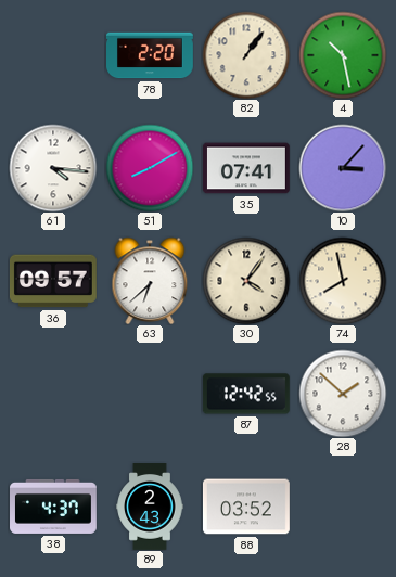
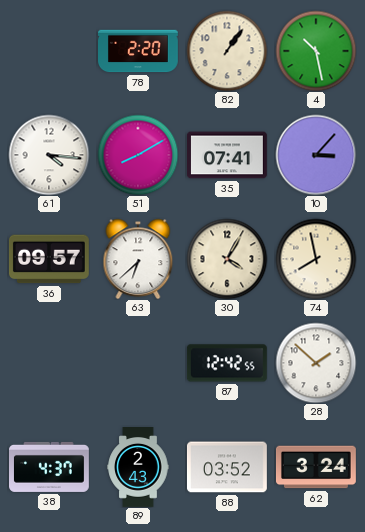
30: 4:06 -> 4:05 (227, 259)
62: none -> 3:24 (316, 467)
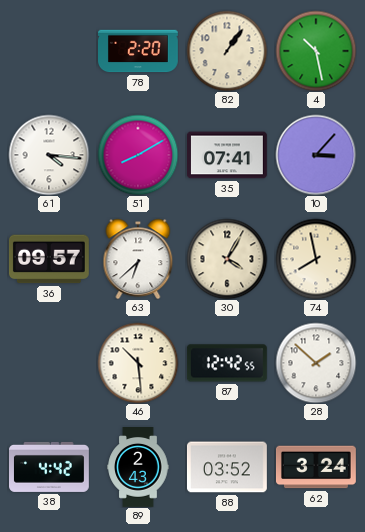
46: none -> 10:29 (138, 363)
38: 4:37 -> 4:42 (50, 467)
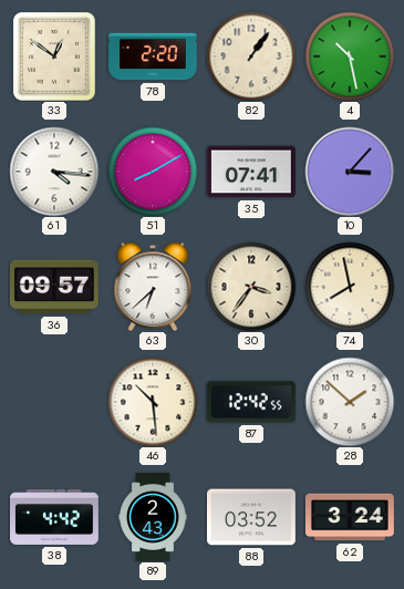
33: none -> 12:51 (54, 56)
30: 4:05 -> 3:36 (251, 287)
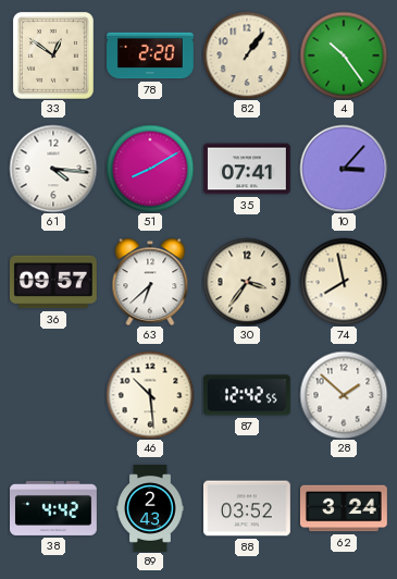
4: 10:28 -> 10:24 (344, 56)
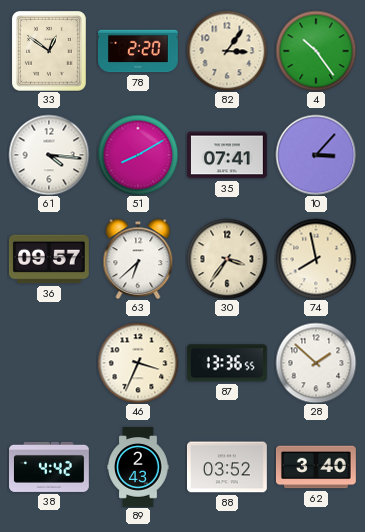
82: 1:06 -> 3:06 (227, 51)
46: 10:29 -> 3:34 (138, 363)
87: 12:42 -> 13:36 (227, 363)
62: 3:24 -> 3:40 (316, 467)
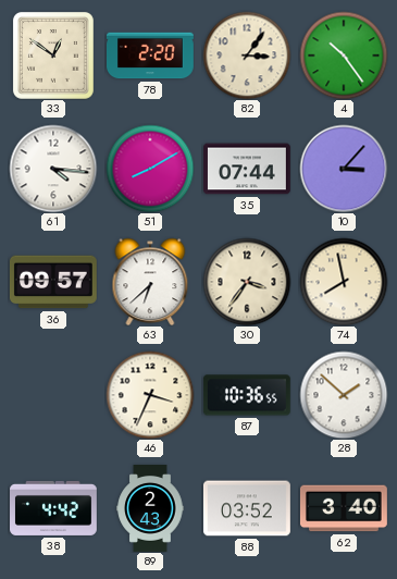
35: 07:41 -> 07:44 (248, 169)
87: 13:36 -> 10:36 (247, 395)
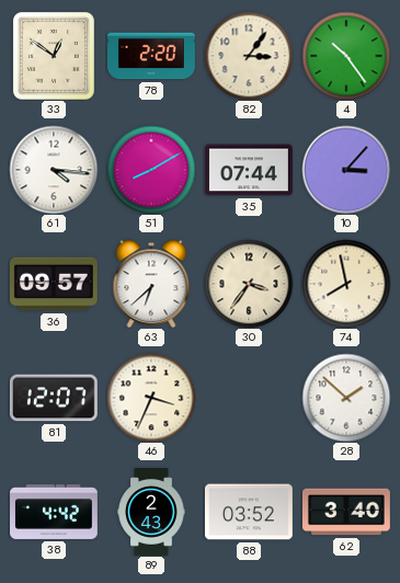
81: none -> 12:07 (54, 398)
87: 10:36 -> none (247, 395)
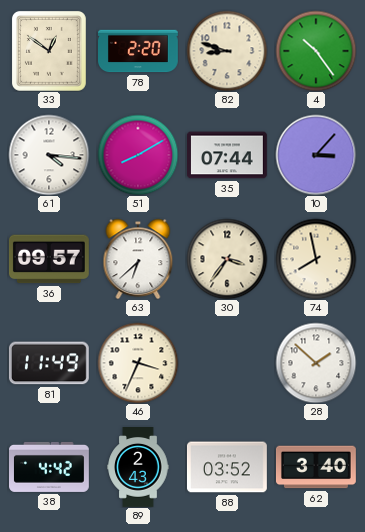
82: 3:06 -> 8:48 (227, 51)
81: 12:07 -> 11:49 (49, 363)
